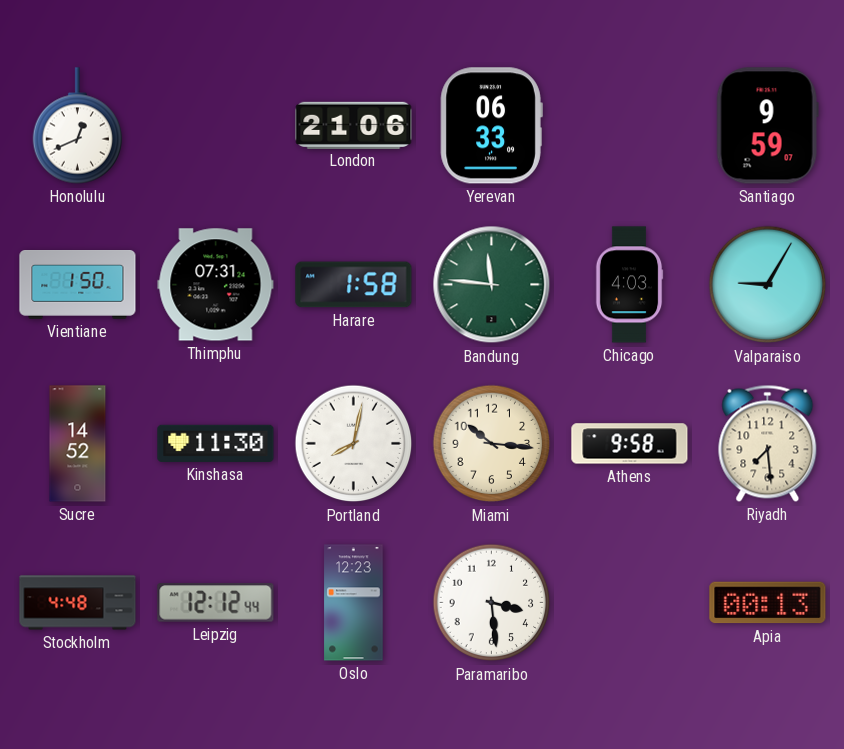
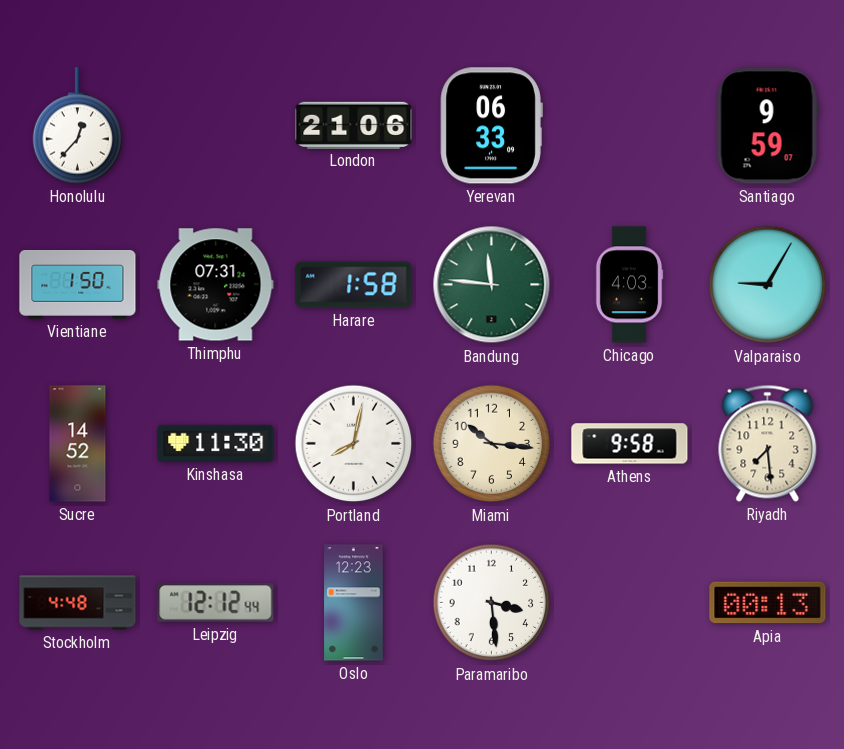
Honolulu: 12:41 -> 12:37 (78, 126)
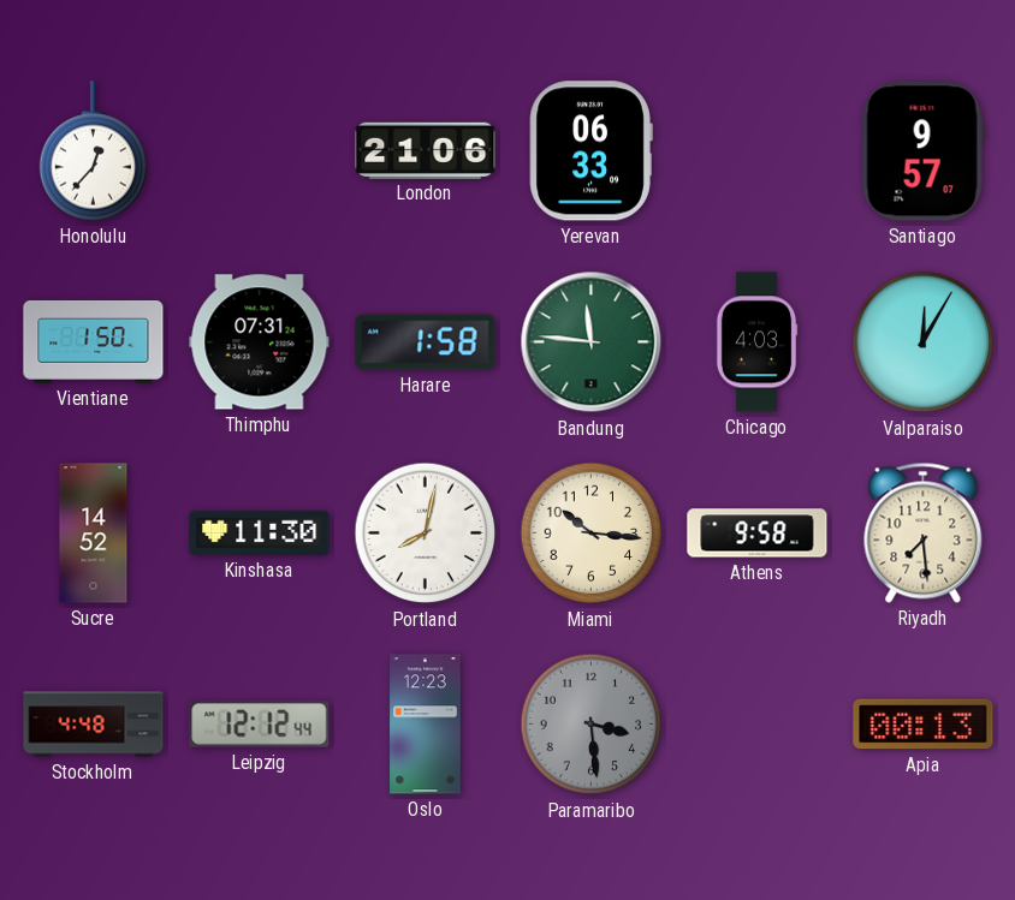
Santiago: 9:59 -> 9:57 (922, 151)
Valparaiso: 9:05 -> 12:05 (924, 342)
Paramaribo dial: white -> grey (592, 725)
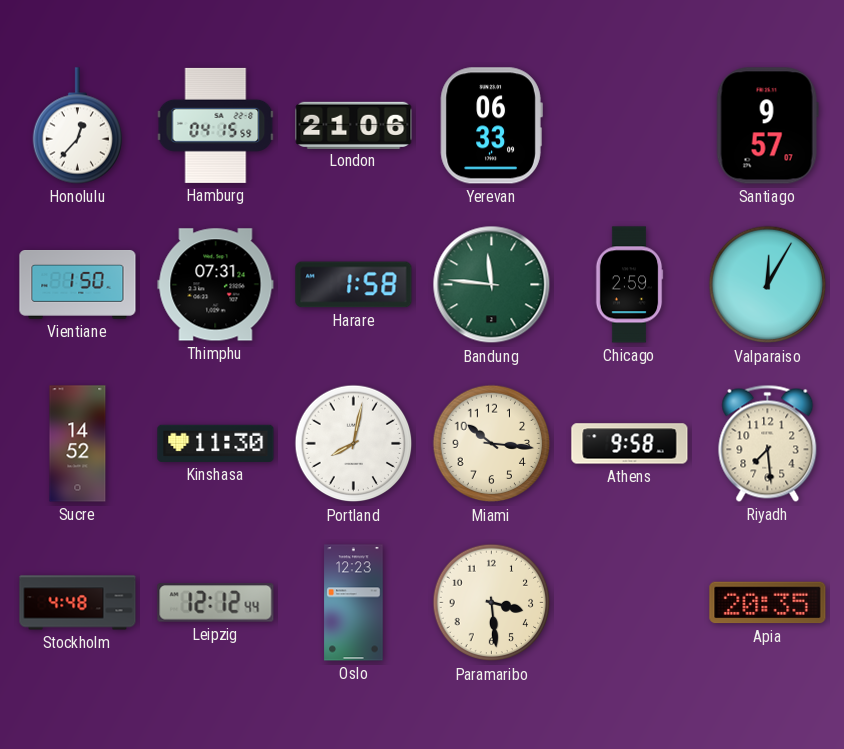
Hamburg: none -> 04:15 (216, 125)
Chicago: 4:03 -> 2:59 (629, 285)
Paramaribo dial: grey -> cream (492, 603)
Apia: 00:13 -> 20:35 (768, 603)
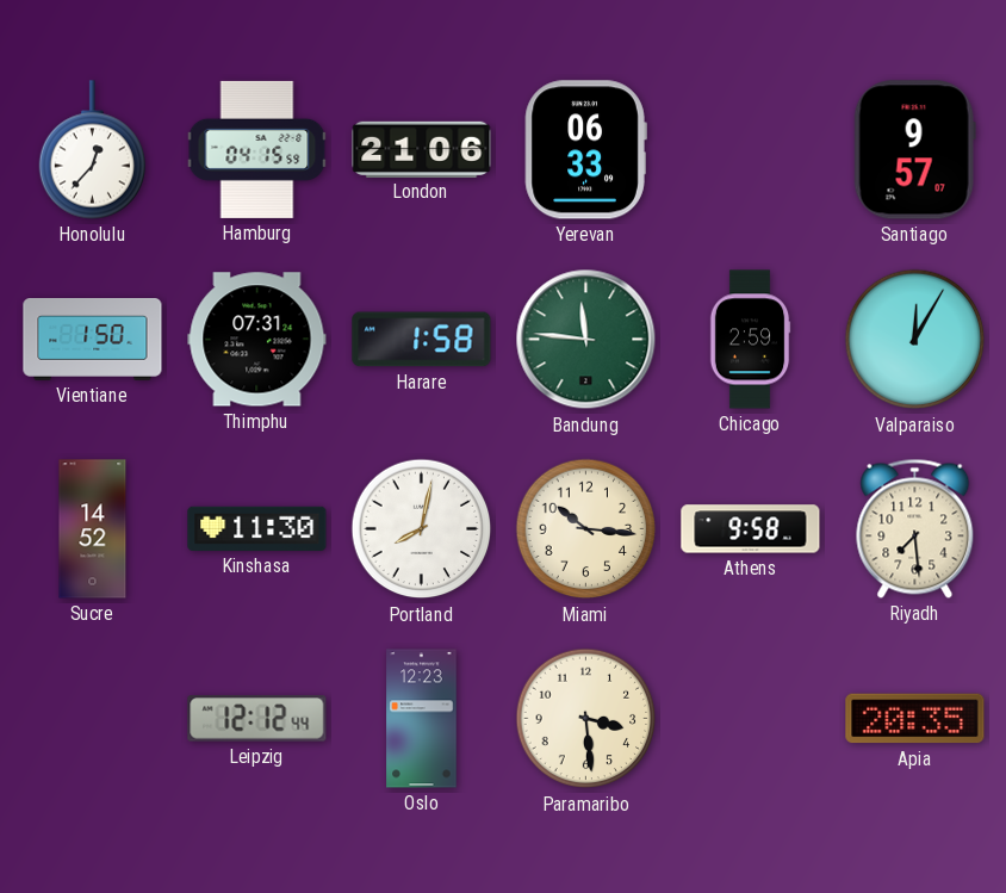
Stockholm: 4:48 -> none (78, 603)
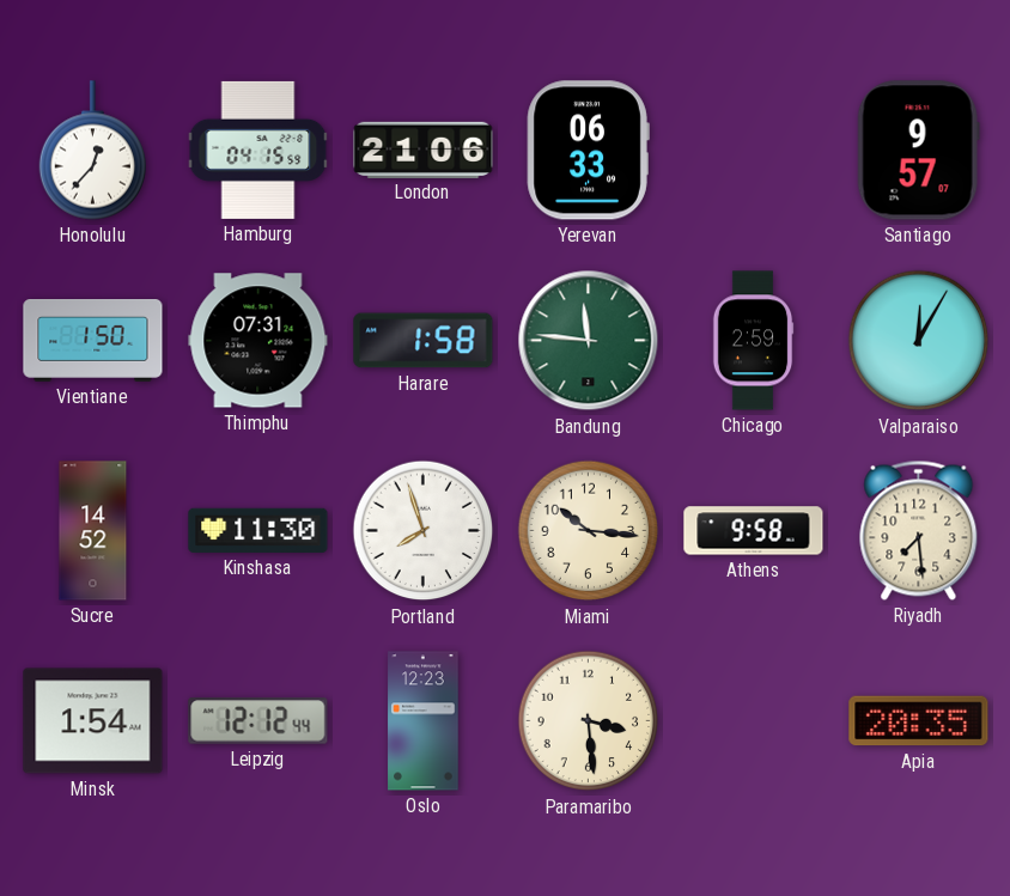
Portland: 8:02 -> 7:57 (424, 531)
Minsk: none -> 1:54 (93, 721)
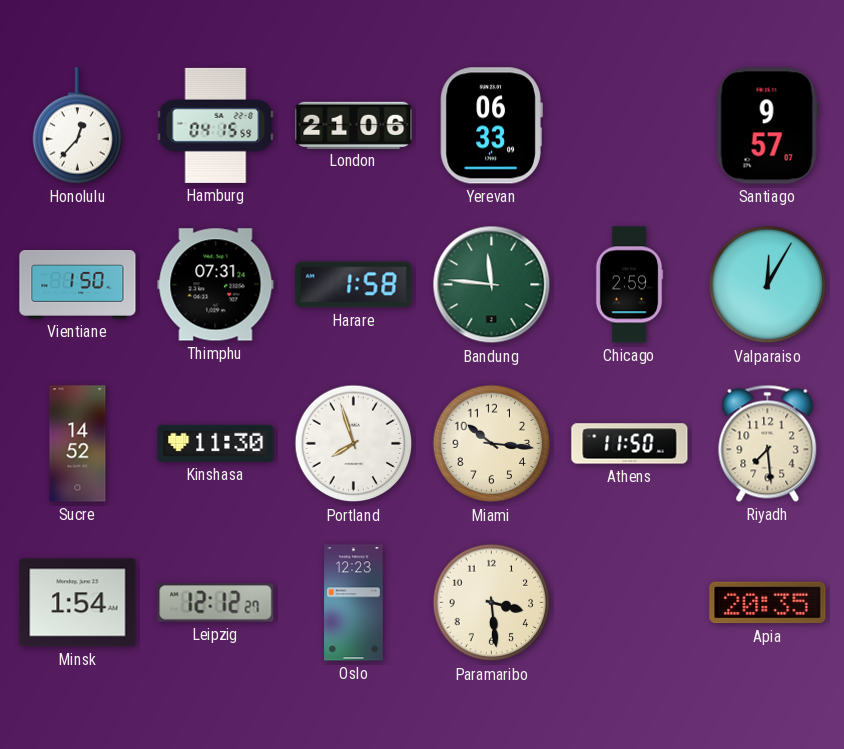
Athens: 9:58 -> 11:50 (630, 444)
Leipzig: 12:12:44 -> 12:12:27 (216, 603)
